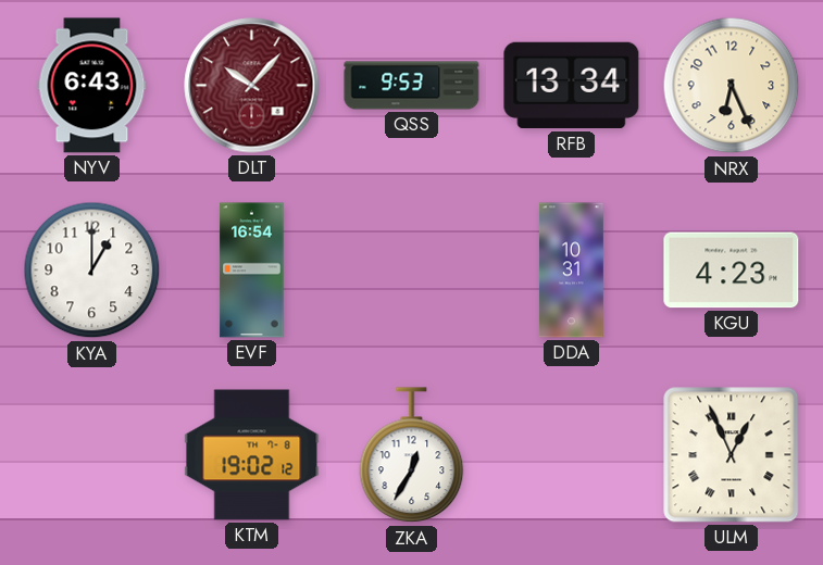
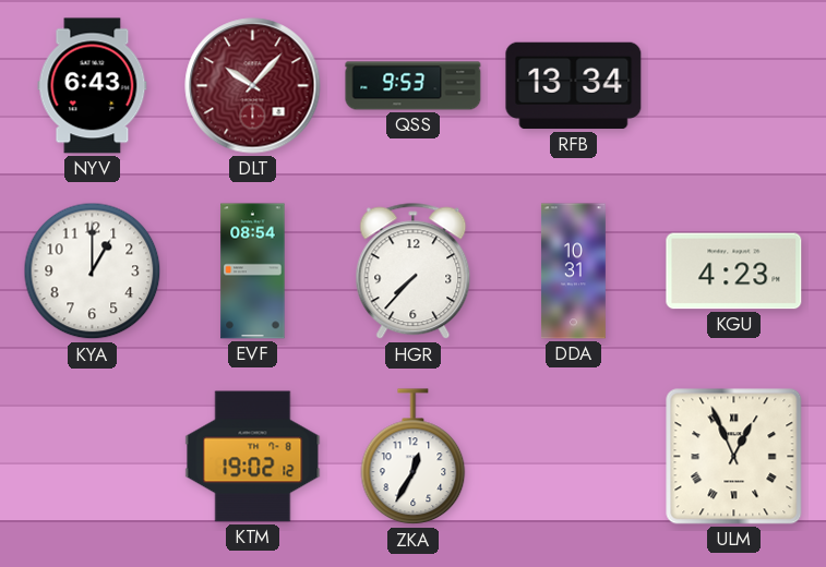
NRX: 6:26 -> none (732, 86)
EVF: 16:54 -> 08:54 (253, 272)
HGR: none -> 7:37 (414, 272)
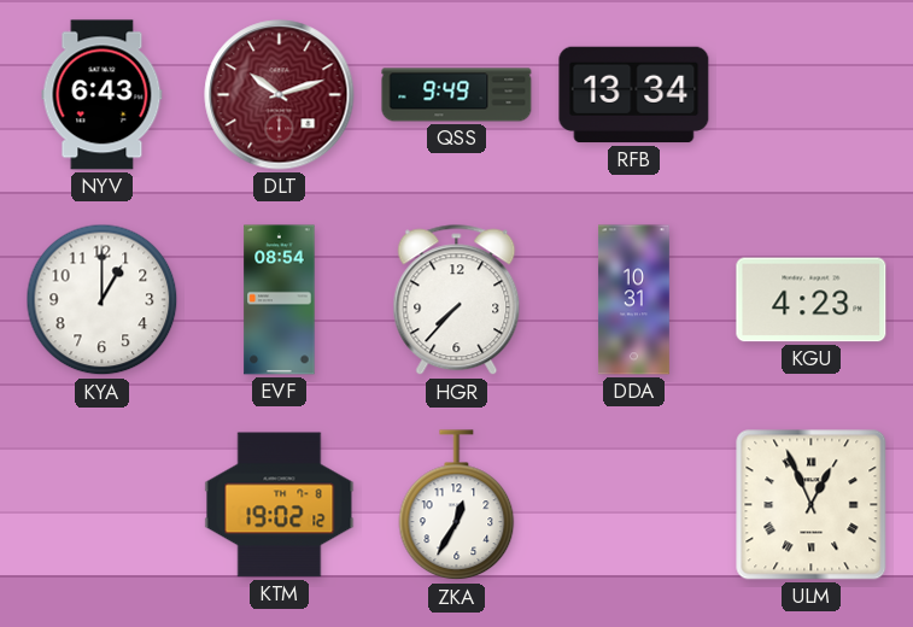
DLT: 10:07 -> 10:12 (280, 95)
QSS: 9:53 -> 9:49 (457, 95)
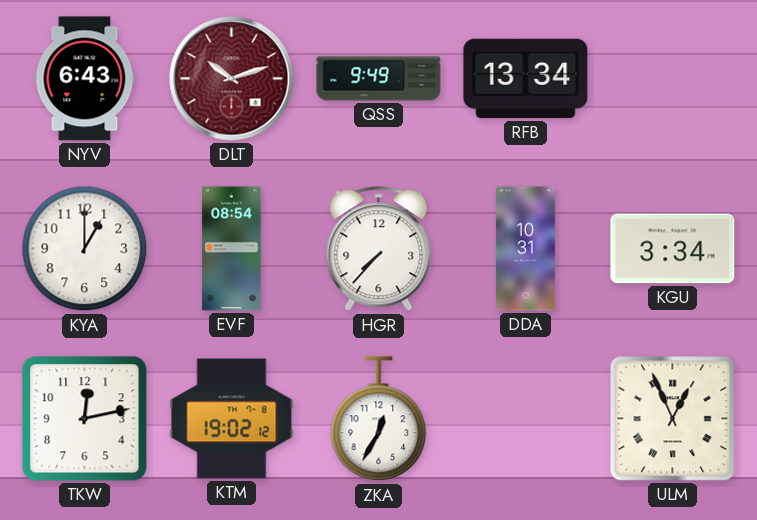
KGU: 4:23 -> 3:34 (673, 249)
TKW: none -> 12:13 (85, 419)
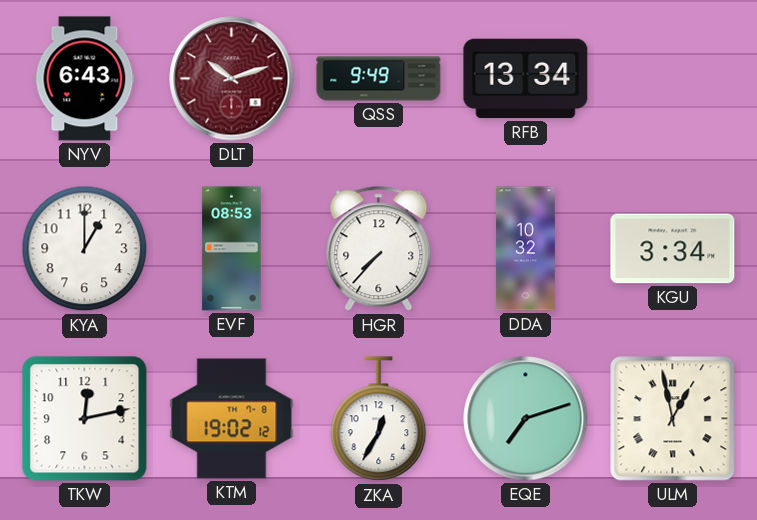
EVF: 08:54 -> 08:53 (232, 249)
DDA: 10:31 -> 10:32 (525, 249)
EQE: none -> 7:12 (526, 419)
ULM: 12:56 -> 12:58 (673, 419)
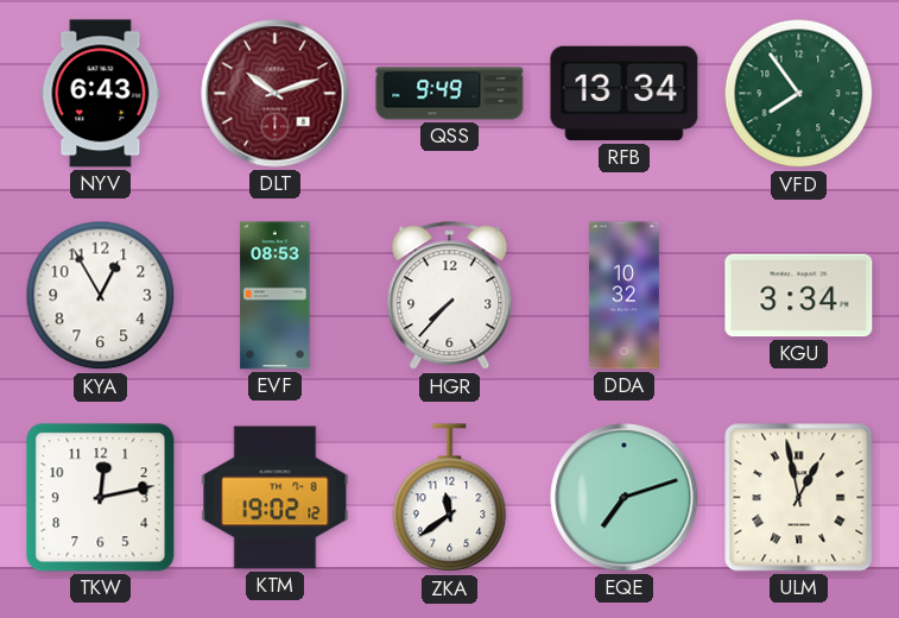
VFD: none -> 7:54 (799, 94)
KYA: 1:00 -> 12:55 (101, 296)
ZKA: 12:35 -> 11:39 (450, 498)
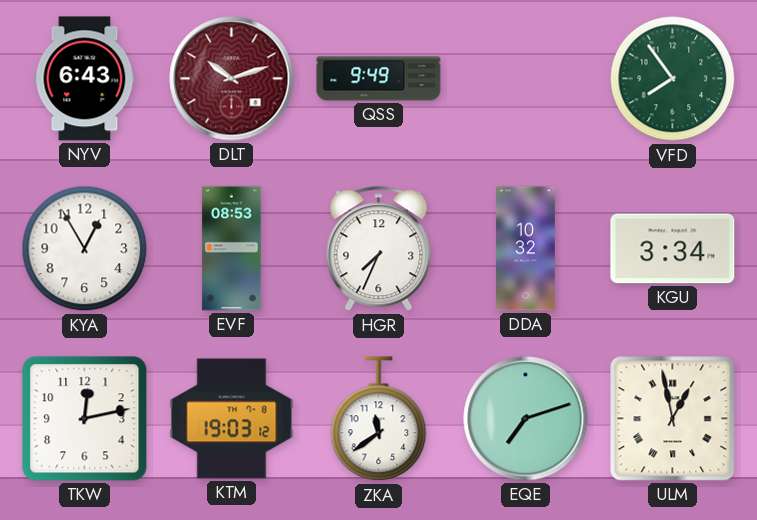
RFB: 13:34 -> none (625, 94)
HGR: 7:37 -> 7:34 (379, 249)
KTM: 19:02 -> 19:03 (232, 419)
